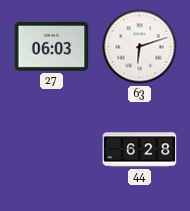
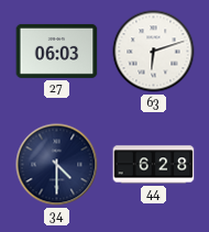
34: none -> 4:30 (57, 165)
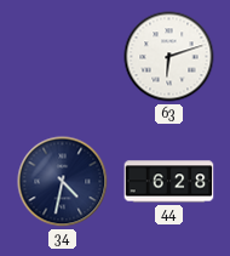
27: 06:03 -> none (57, 51)
34: 4:30 -> 4:32 (63, 182)
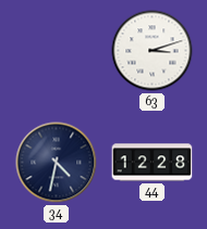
63: 6:12 -> 3:12 (153, 51)
44: 6:28 -> 12:28 (153, 163)
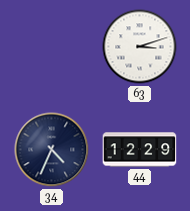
34: 4:32 -> 4:34 (52, 150)
44: 12:28 -> 12:29 (140, 150)
